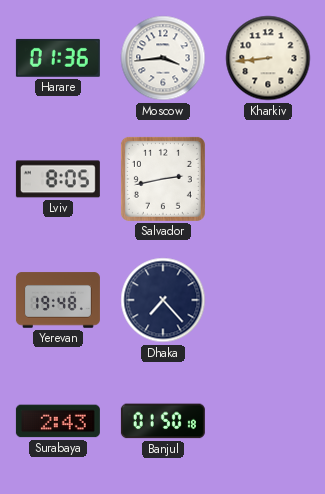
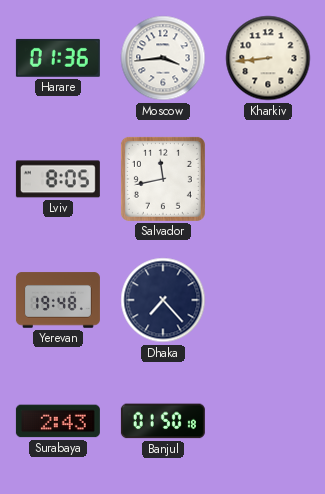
Salvador: 2:43 -> 11:43 (163, 179)
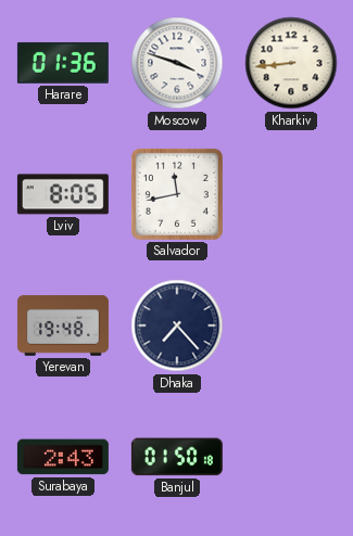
Moscow: 3:44 -> 3:48 (177, 63)
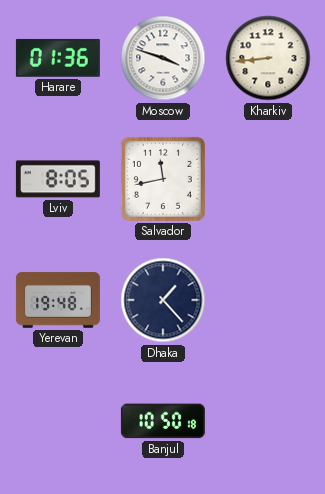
Dhaka: 7:23 -> 1:23 (163, 300)
Surabaya: 2:43 -> none (63, 457)
Banjul: 01:50 -> 10:50 (163, 421)
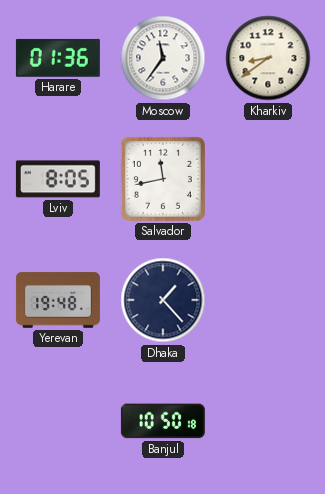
Moscow: 3:48 -> 11:36 (163, 58)
Kharkiv: 8:44 -> 8:39 (268, 58)
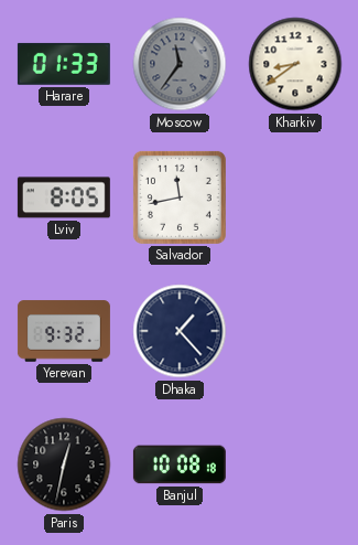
Harare: 01:36 -> 01:33 (64, 64)
Moscow dial: white -> grey (180, 64)
Yerevan: 19:48 -> 9:32 (64, 331)
Paris: none -> 12:32 (64, 464)
Banjul: 10:50 -> 10:08 (180, 464)
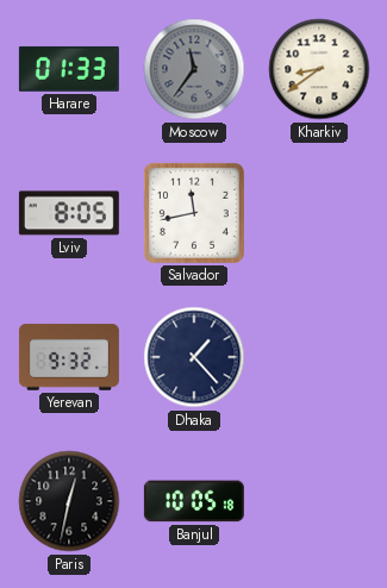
Banjul: 10:08 -> 10:05 (194, 501)
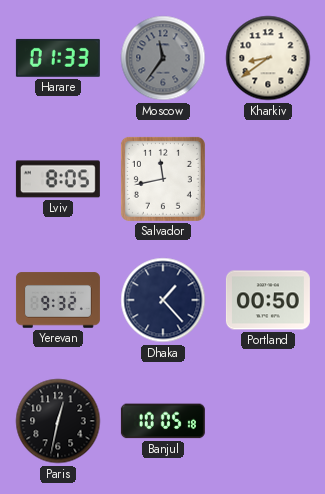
Portland: none -> 00:50 (268, 300)
